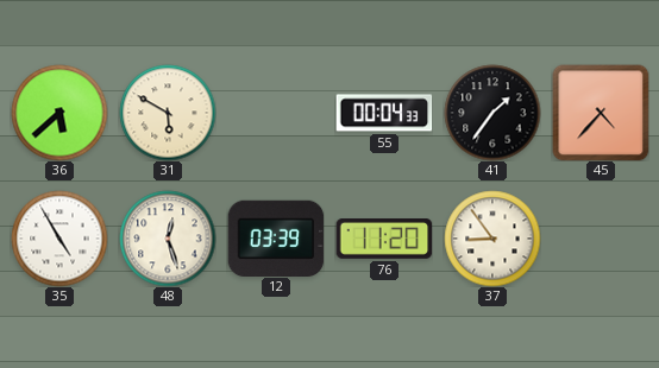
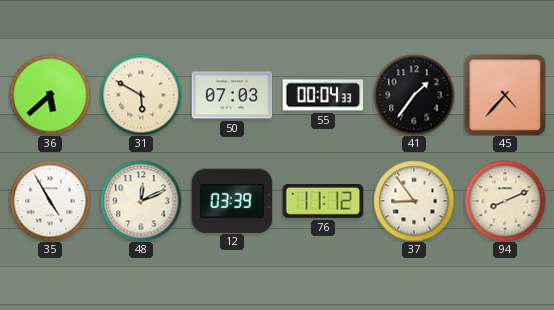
50: none -> 07:03 (232, 95)
48: 12:27 -> 12:11 (141, 201)
76: 11:20 -> 11:12 (323, 202)
94: none -> 8:11 (505, 201)
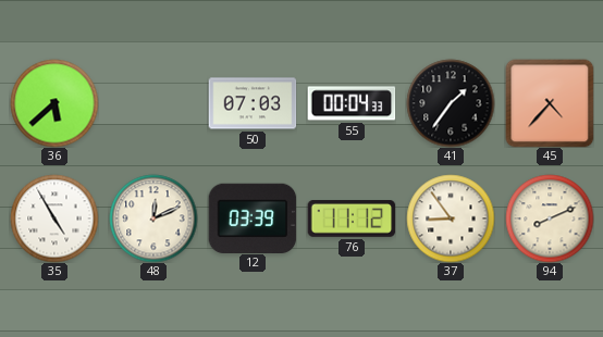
31: 5:50 -> none (141, 95)
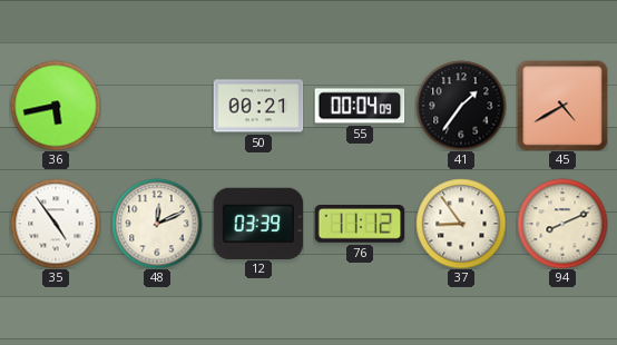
36: 5:38 -> 5:43 (56, 106)
50: 07:03 -> 00:21 (258, 106)
55: 00:04:33 -> 00:04:09 (360, 106)
45: 4:37 -> 4:40 (562, 106)
35: 4:55 -> 4:54 (56, 224)
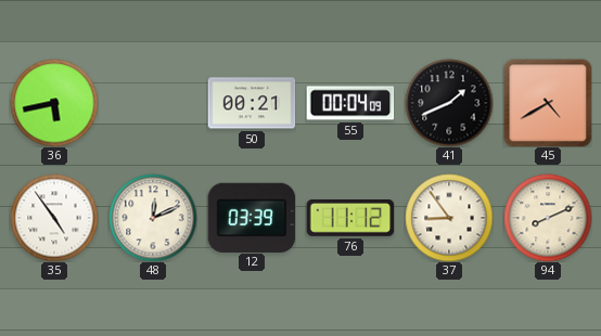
41: 1:36 -> 1:41 (449, 103)
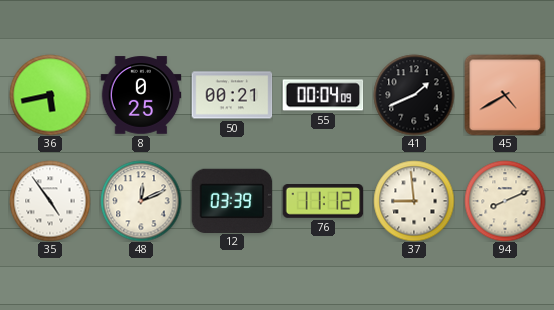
8: none -> 0:25 (141, 95)
37: 8:54 -> 8:59 (414, 201)
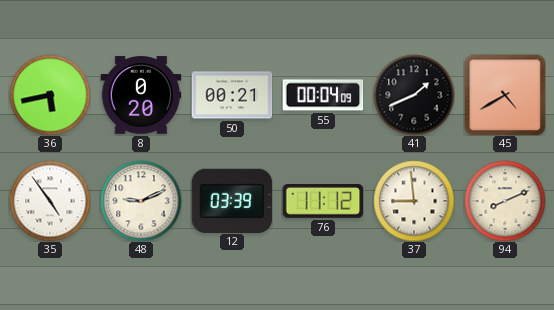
8: 0:25 -> 0:20 (141, 95)
48: 12:11 -> 9:11 (141, 201)
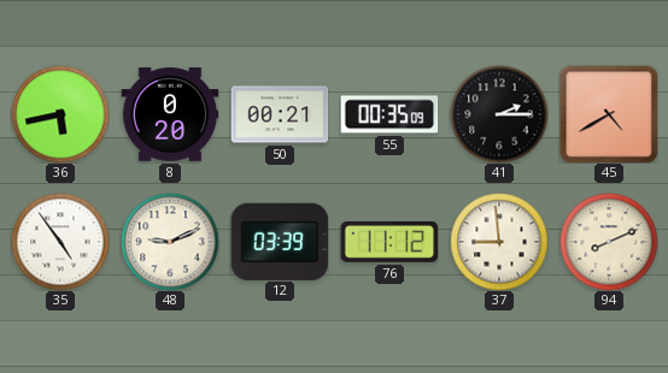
55: 00:04 -> 00:35 (389, 114)
41: 1:41 -> 2:15 (499, 114)
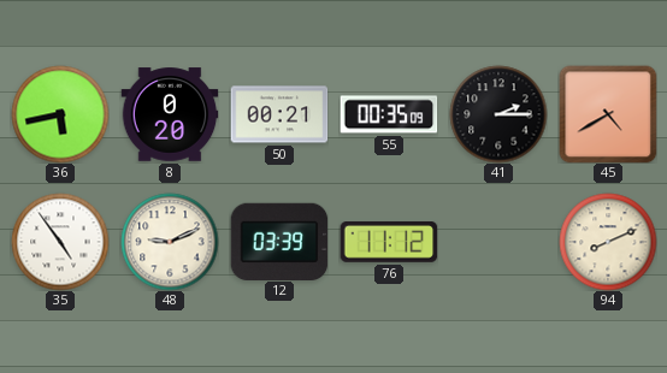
37: 8:59 -> none (499, 242)
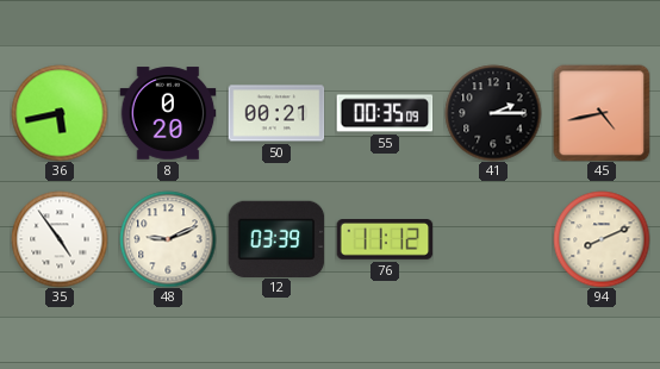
45: 4:40 -> 4:43 (602, 113)
